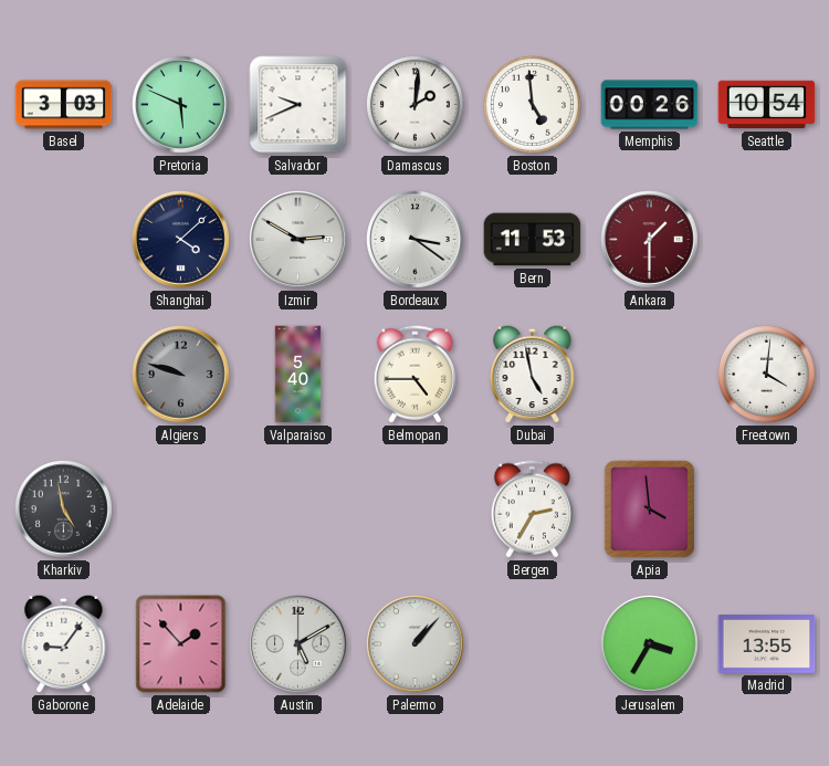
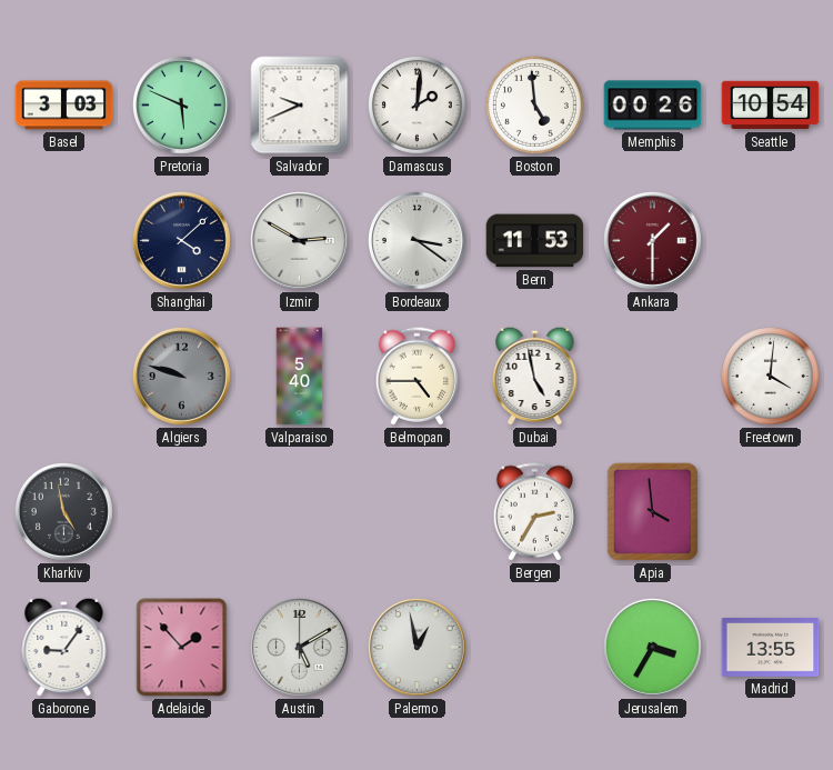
Palermo: 1:07 -> 12:58 (418, 648)
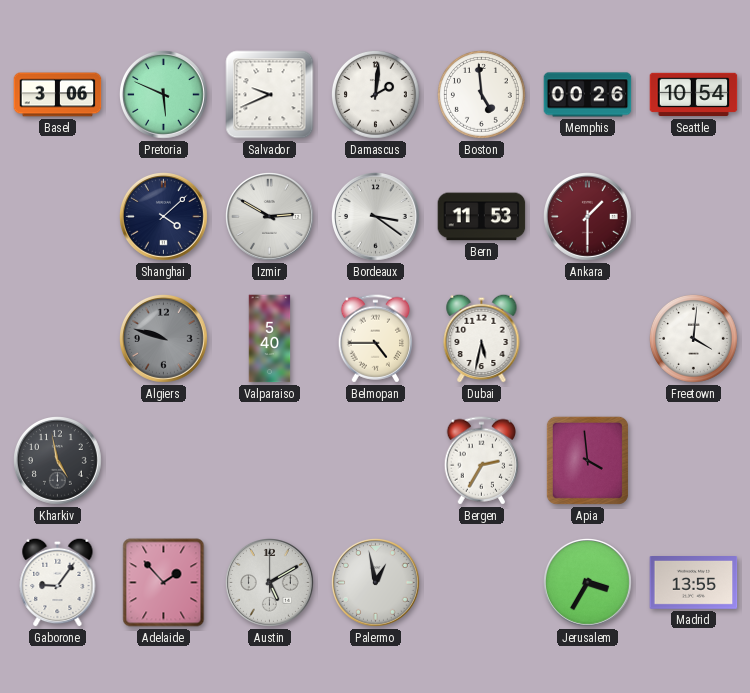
Basel: 3:03 -> 3:06 (58, 95)
Dubai: 4:58 -> 5:32 (482, 338)
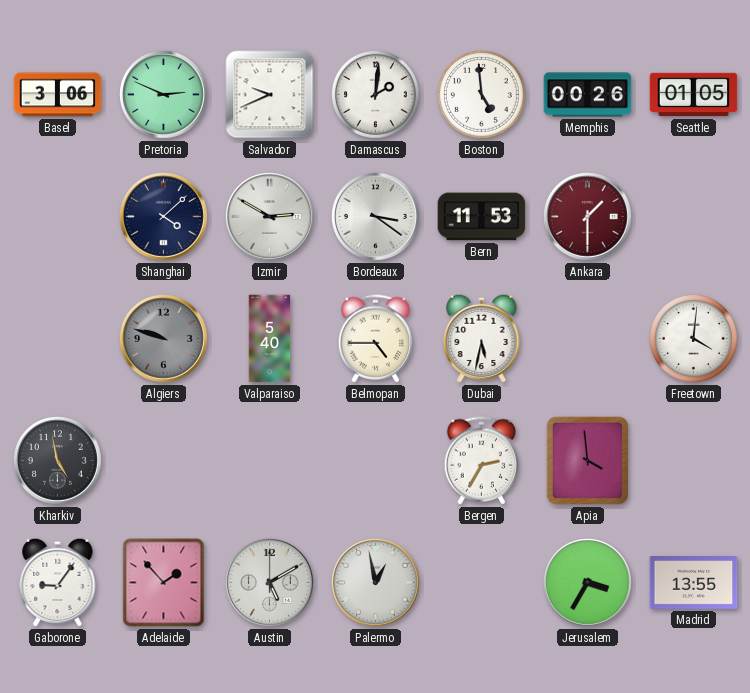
Pretoria: 5:49 -> 2:49 (164, 95)
Seattle: 10:54 -> 01:05 (694, 95)
